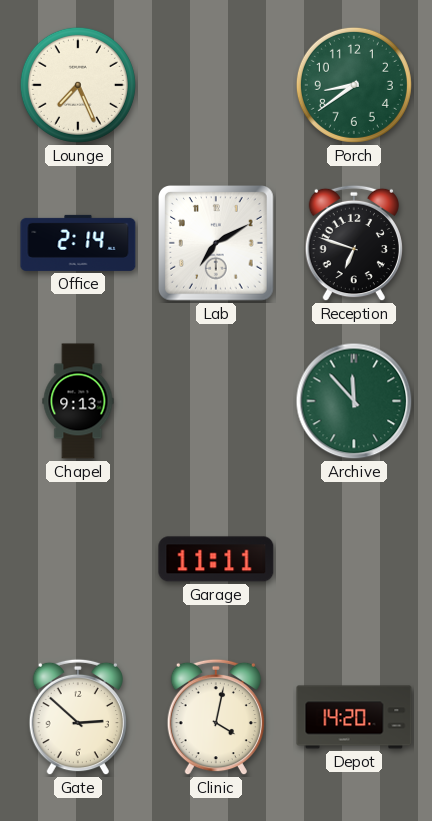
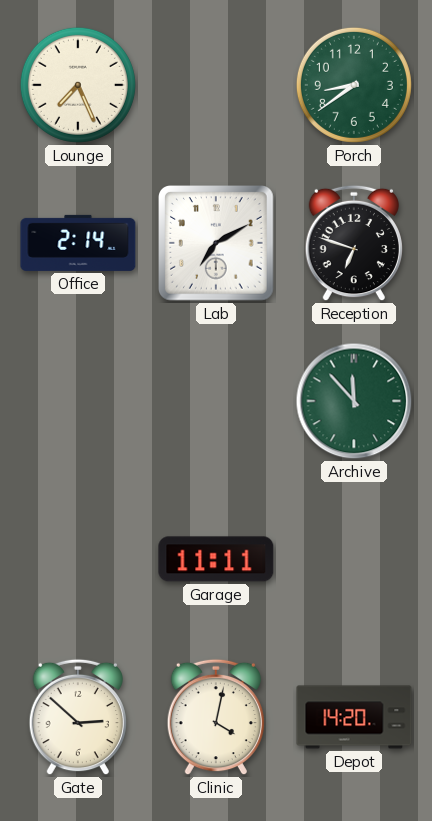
Chapel: 9:13 -> none (78, 401)
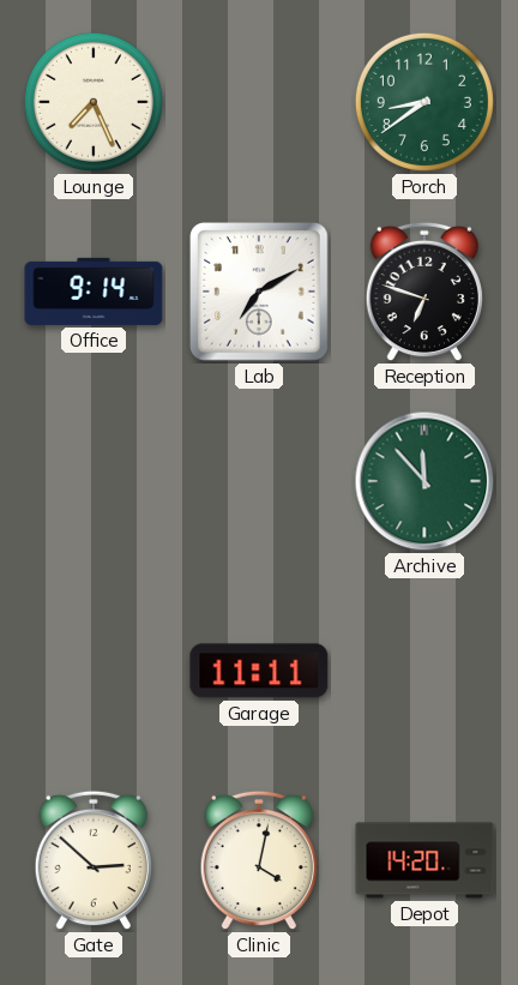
Office: 2:14 -> 9:14 (94, 292)
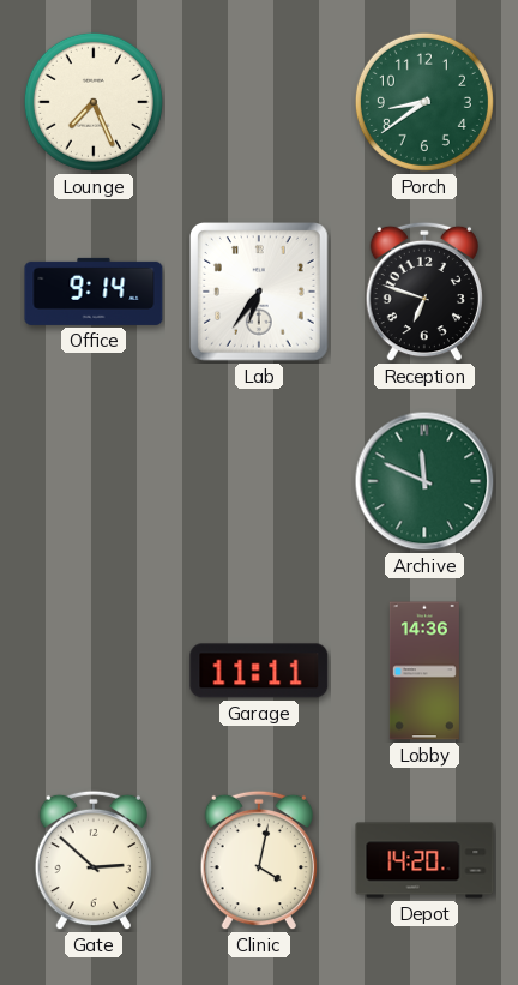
Lab: 7:10 -> 6:36 (260, 293)
Archive: 11:53 -> 11:49 (424, 481)
Lobby: none -> 14:36 (424, 671)
